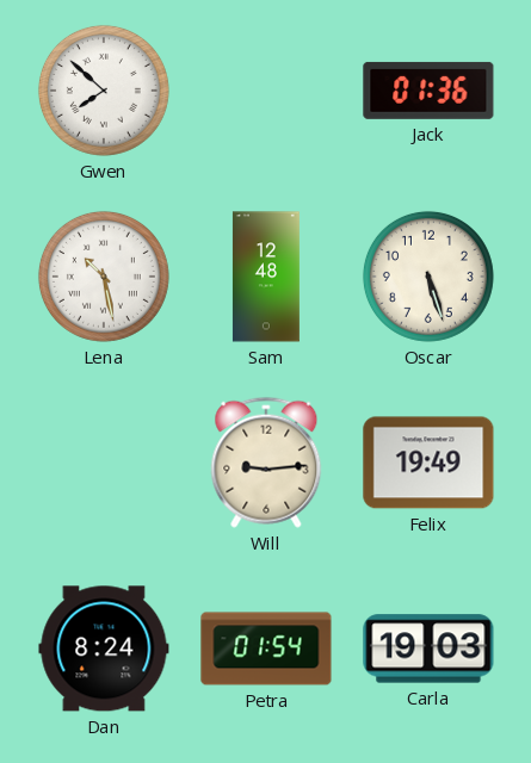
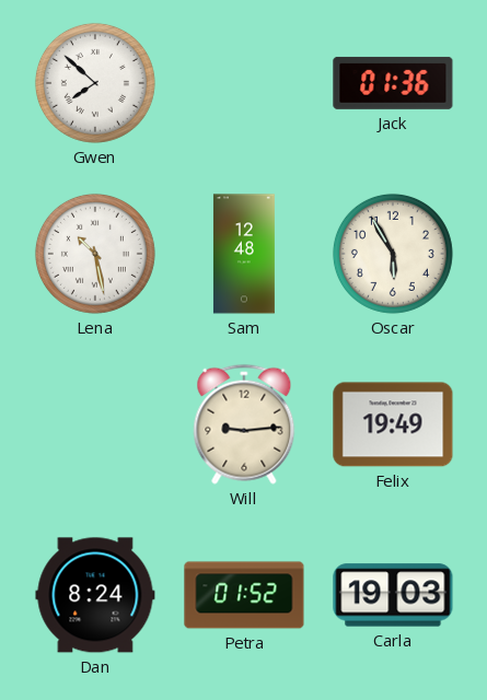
Oscar: 5:27 -> 5:55 (393, 254)
Petra: 01:54 -> 01:52 (244, 595)
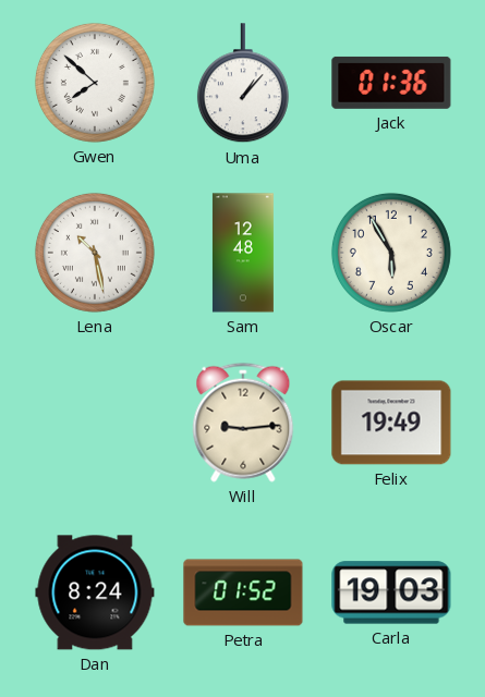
Uma: none -> 1:07 (243, 84)
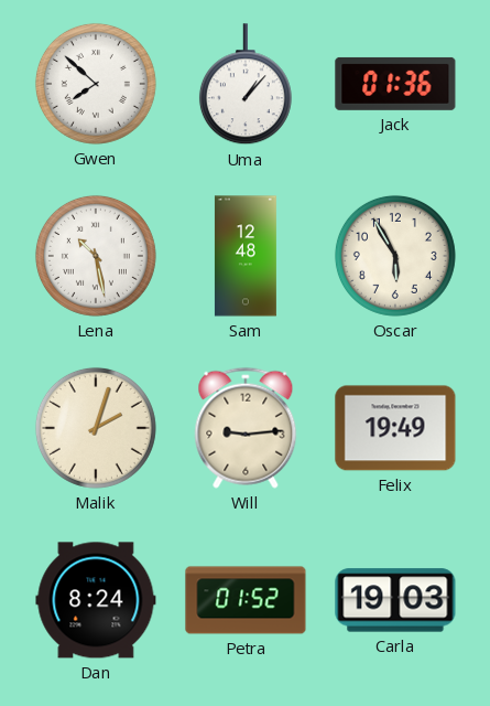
Malik: none -> 2:03 (96, 428)
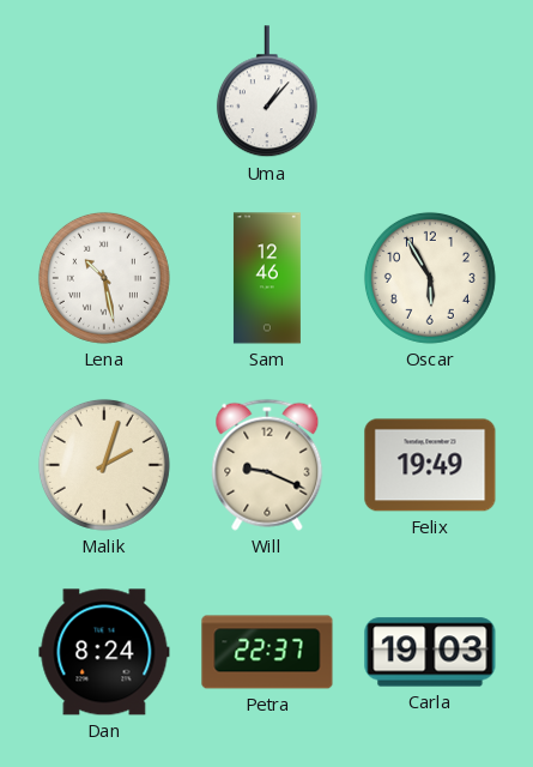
Gwen: 7:52 -> none (96, 84)
Jack: 01:36 -> none (395, 84)
Sam: 12:48 -> 12:46 (267, 278)
Will: 9:14 -> 9:19 (267, 465)
Petra: 01:52 -> 22:37 (267, 652)
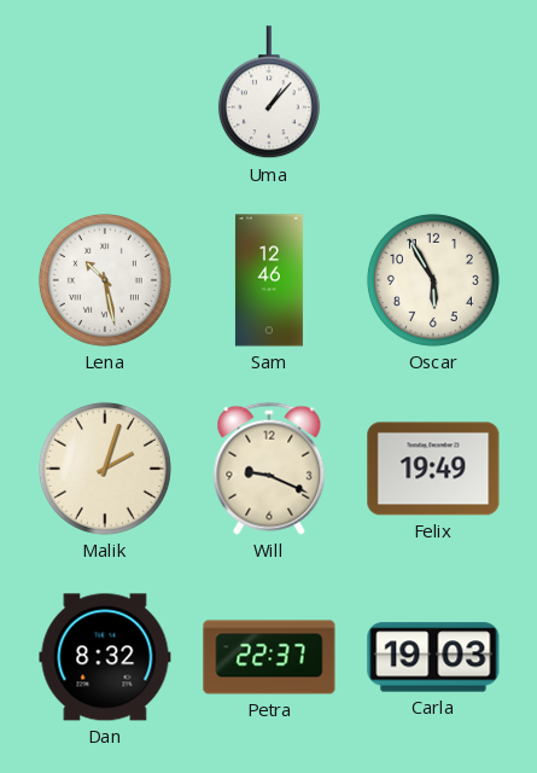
Dan: 8:24 -> 8:32 (105, 657)
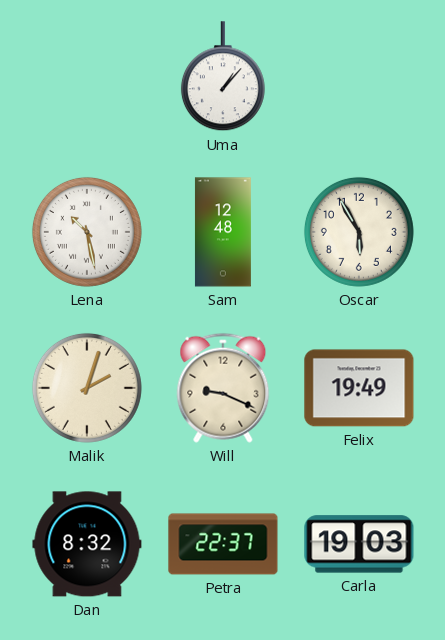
Sam: 12:46 -> 12:48 (223, 232)
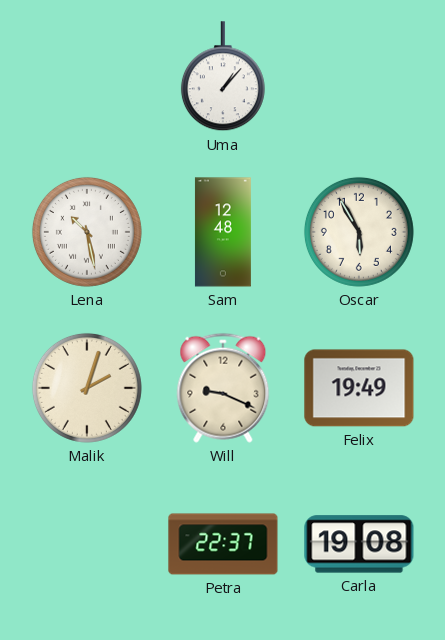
Dan: 8:32 -> none (87, 544)
Carla: 19:03 -> 19:08 (359, 544)
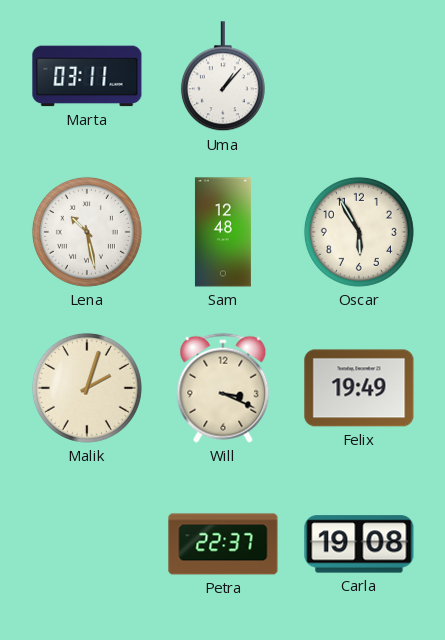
Marta: none -> 03:11 (87, 76)
Will: 9:19 -> 3:19 (223, 388)
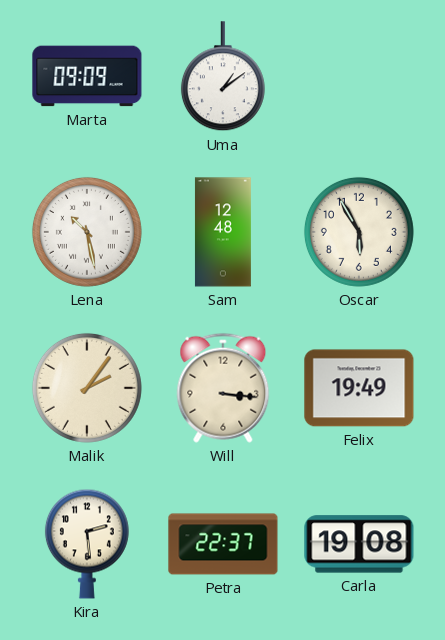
Marta: 03:11 -> 09:09 (87, 76)
Uma: 1:07 -> 1:09 (223, 77)
Malik: 2:03 -> 2:06 (87, 388)
Will: 3:19 -> 3:16 (223, 388)
Kira: none -> 2:29 (87, 544)
